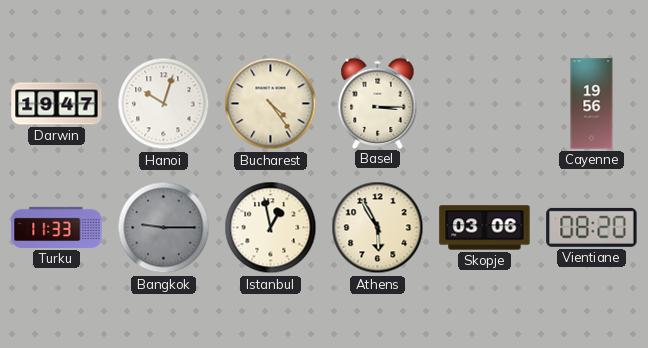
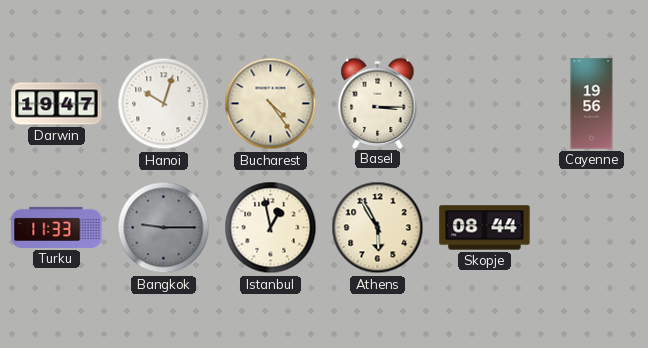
Skopje: 03:06 -> 08:44 (485, 228)
Vientiane: 08:20 -> none (592, 227)
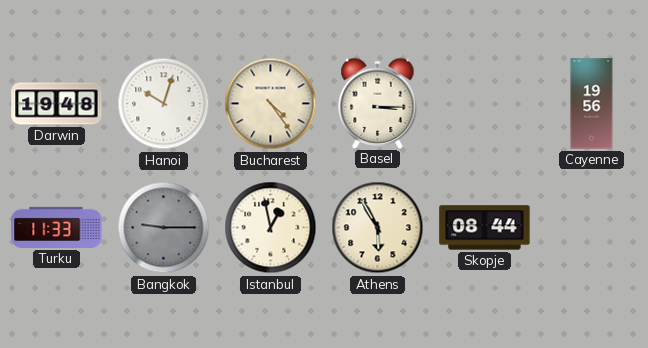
Darwin: 19:47 -> 19:48 (57, 104)
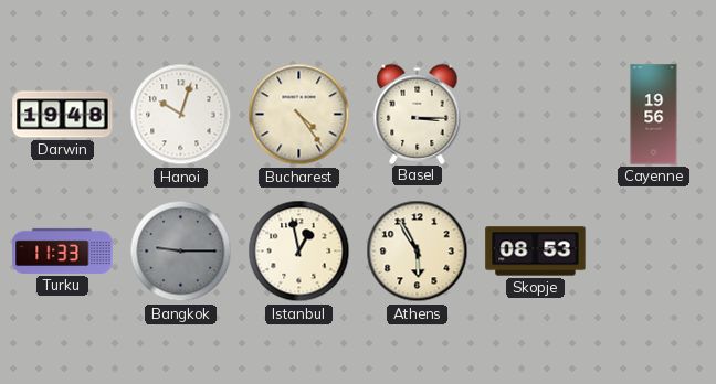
Skopje: 08:44 -> 08:53 (536, 252)
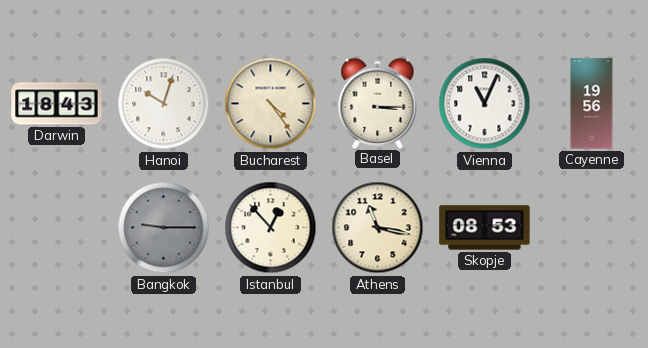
Darwin: 19:48 -> 18:43 (57, 104)
Vienna: none -> 11:04 (485, 104)
Turku: 11:33 -> none (63, 250)
Istanbul: 12:58 -> 12:53 (271, 228)
Athens: 5:55 -> 11:17 (378, 228)
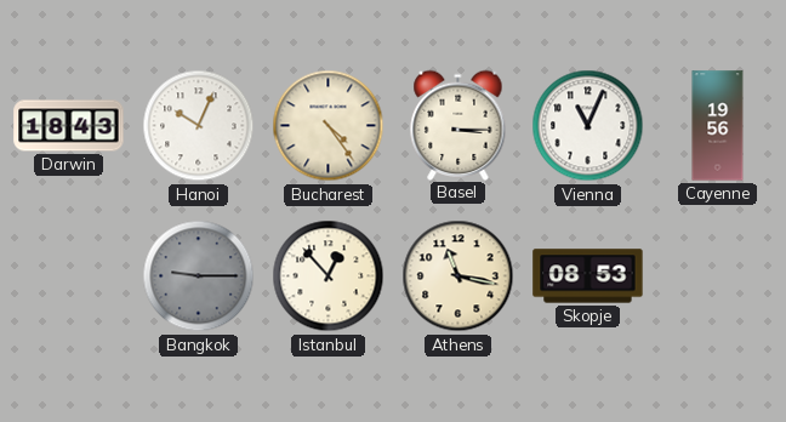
Hanoi: 10:03 -> 10:04 (199, 126)
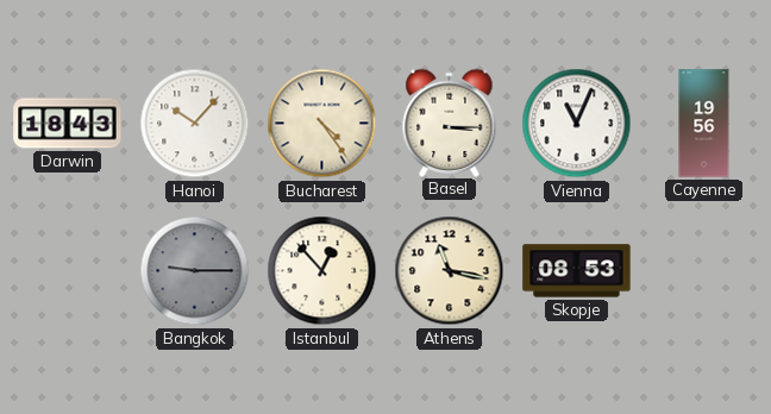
Hanoi: 10:04 -> 10:07 (195, 124)
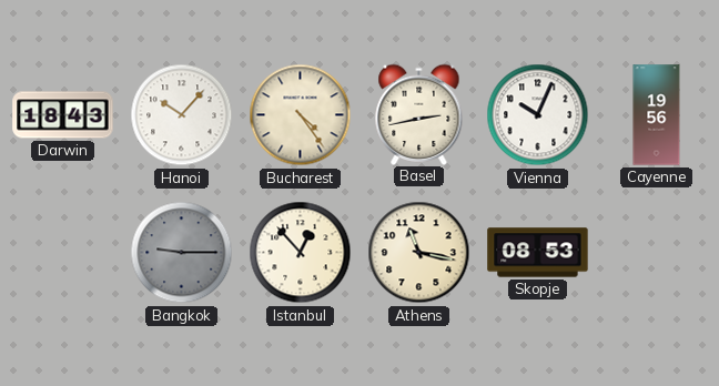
Basel: 3:15 -> 2:43 (419, 114)
Vienna: 11:04 -> 10:04 (538, 115)
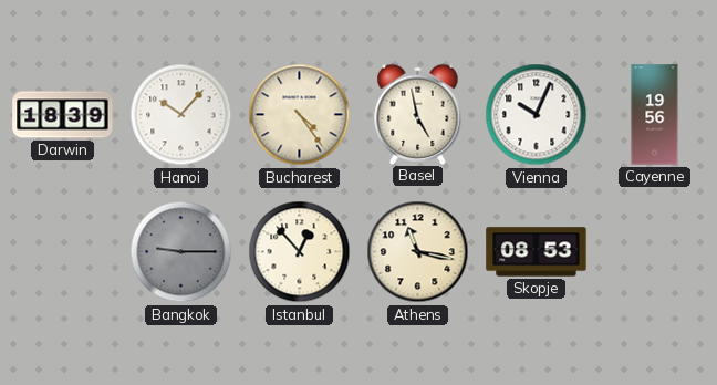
Darwin: 18:43 -> 18:39 (63, 115)
Basel: 2:43 -> 4:58 (418, 114)
